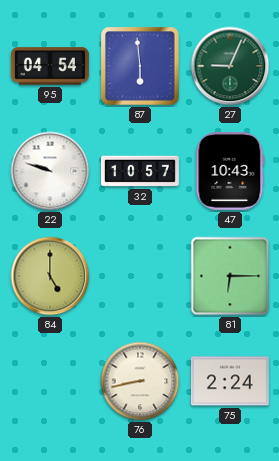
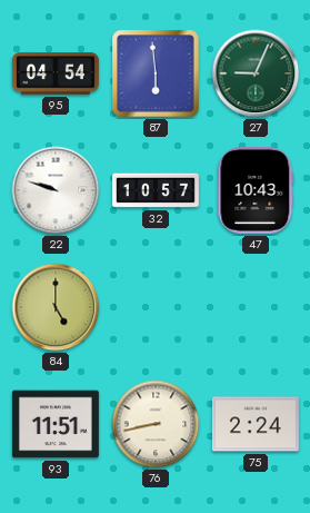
81: 6:15 -> none (230, 276)
93: none -> 11:51 (56, 424)
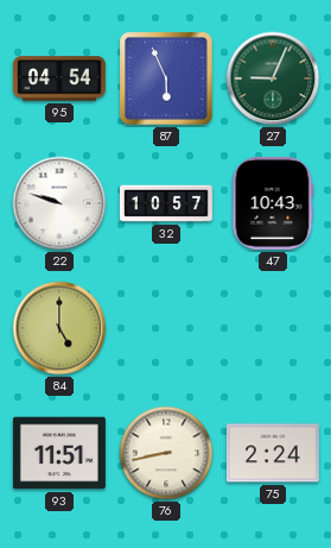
87: 5:59 -> 5:56 (166, 78)
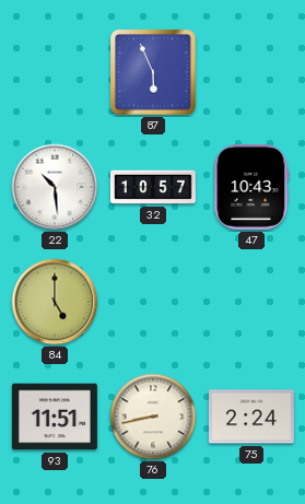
95: 04:54 -> none (59, 78)
27: 9:04 -> none (273, 78)
22: 9:48 -> 10:29 (55, 187)
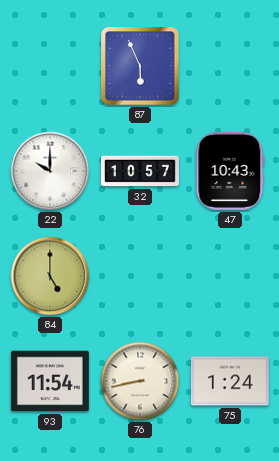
22: 10:29 -> 10:00 (50, 171)
93: 11:51 -> 11:54 (50, 381)
75: 2:24 -> 1:24 (230, 381)
